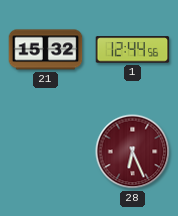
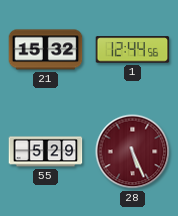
55: none -> 5:29 (46, 152)
28: 6:26 -> 5:26 (133, 152)
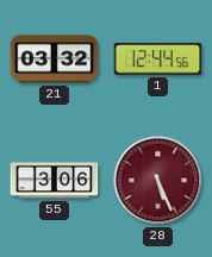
21: 15:32 -> 03:32 (55, 59)
55: 5:29 -> 3:06 (55, 181)
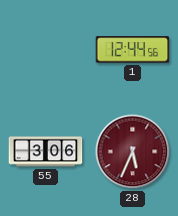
21: 03:32 -> none (55, 59)
28: 5:26 -> 5:34 (133, 152)
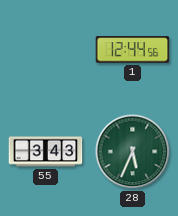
55: 3:06 -> 3:43 (46, 152)
28 dial: burgundy -> green (133, 152)
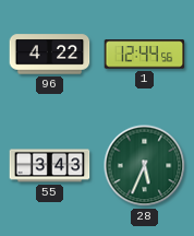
96: none -> 4:22 (50, 55)
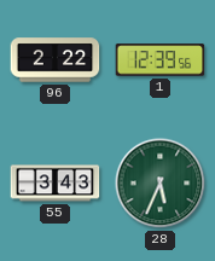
96: 4:22 -> 2:22 (56, 60)
1: 12:44 -> 12:39 (161, 60)
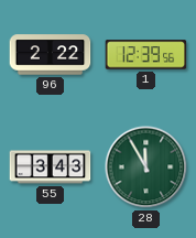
28: 5:34 -> 11:55 (146, 167)
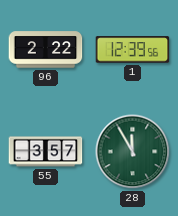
55: 3:43 -> 3:57 (46, 152)
